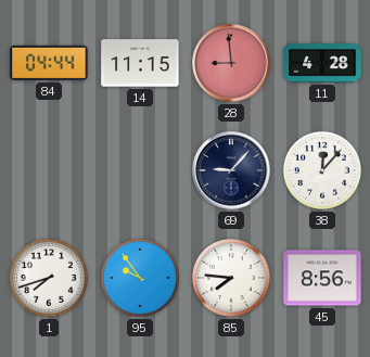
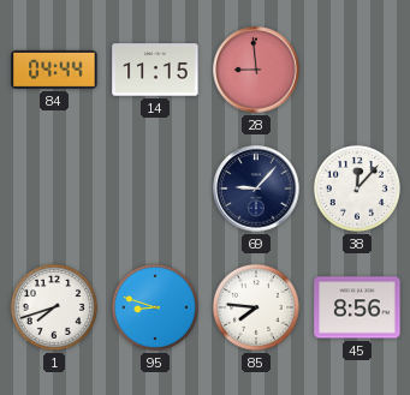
11: 4:28 -> none (322, 63)
95: 9:54 -> 8:48 (155, 307)
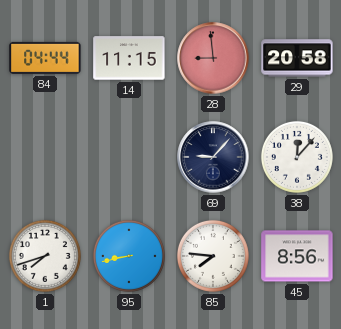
29: none -> 20:58 (297, 58)
95: 8:48 -> 8:43 (129, 256)
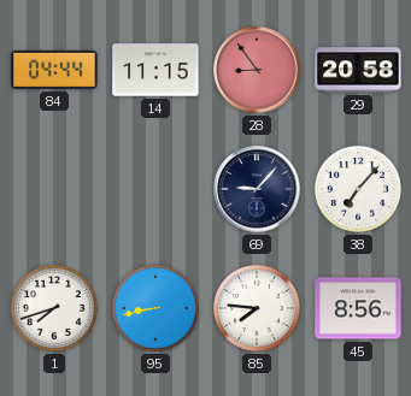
28: 8:59 -> 8:54 (257, 70)
38: 12:07 -> 7:07 (358, 189)
